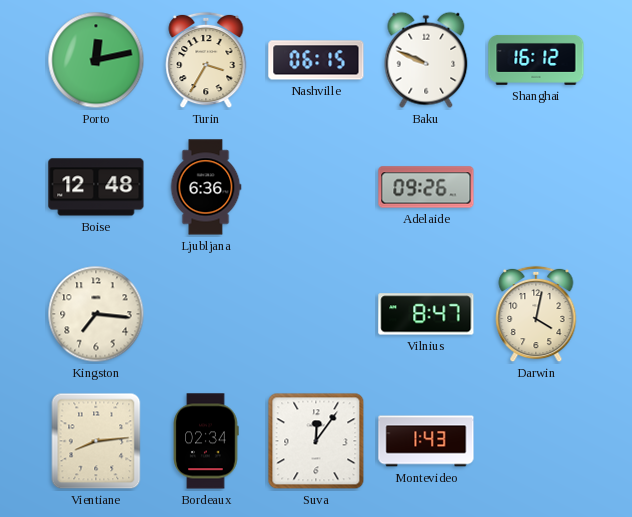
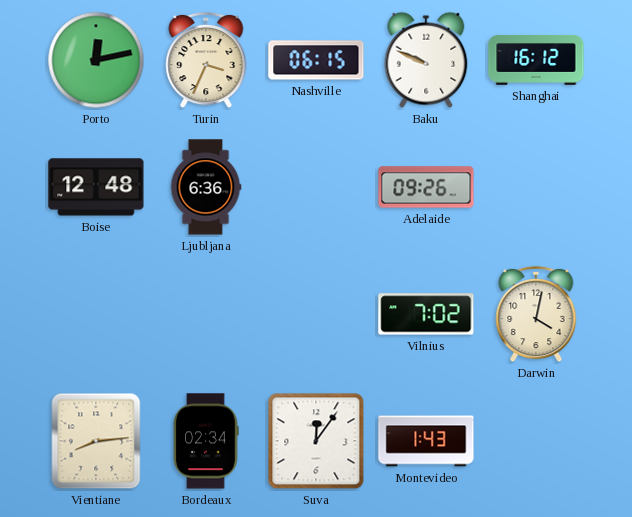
Turin: 3:35 -> 3:34 (206, 60)
Kingston: 7:16 -> none (96, 314)
Vilnius: 8:47 -> 7:02 (426, 314)
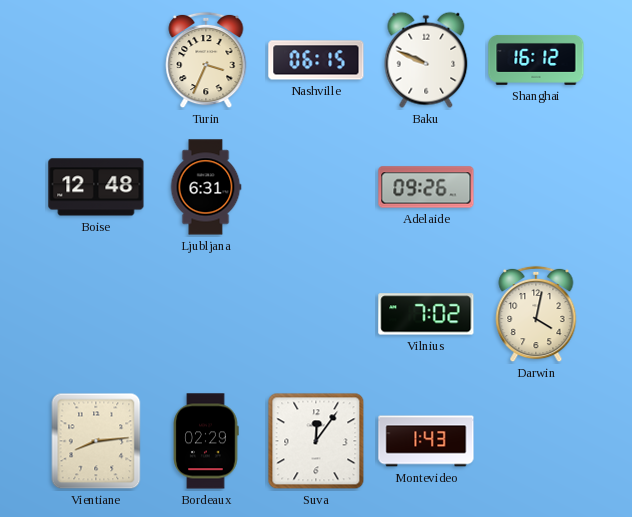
Porto: 12:13 -> none (96, 60)
Ljubljana: 6:36 -> 6:31 (206, 187)
Bordeaux: 02:34 -> 02:29 (206, 441)
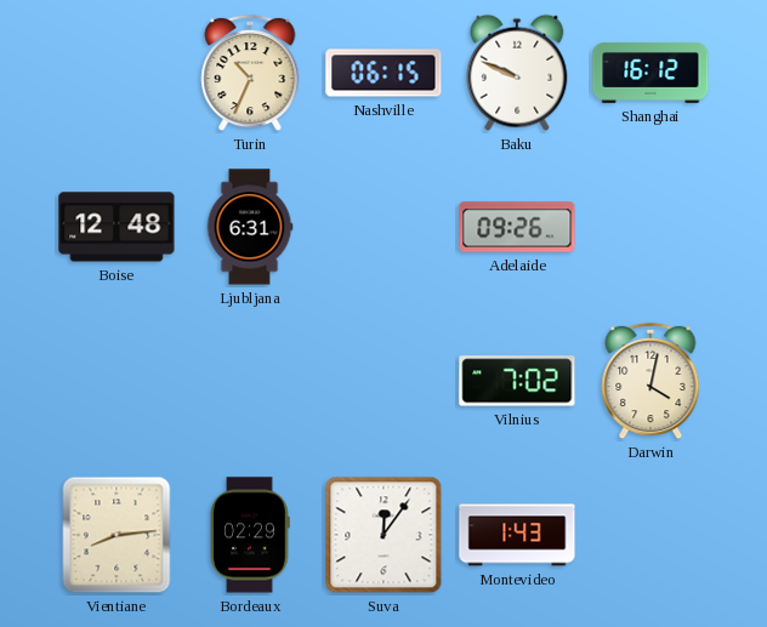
Turin: 3:34 -> 10:34 (250, 73)
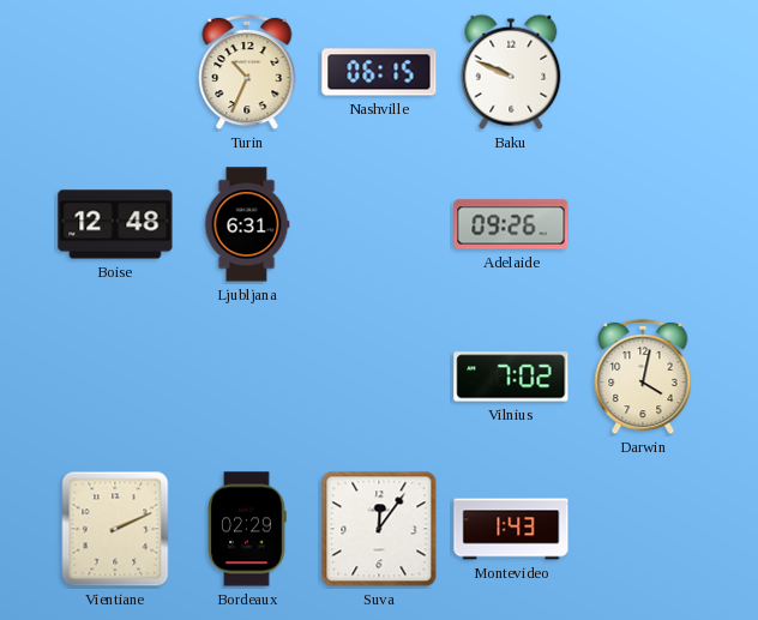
Shanghai: 16:12 -> none (650, 73)
Vientiane: 8:14 -> 2:11 (115, 529)
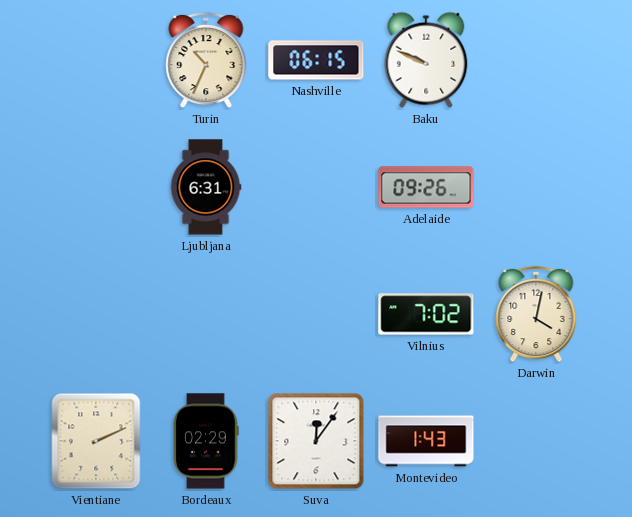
Boise: 12:48 -> none (115, 224)
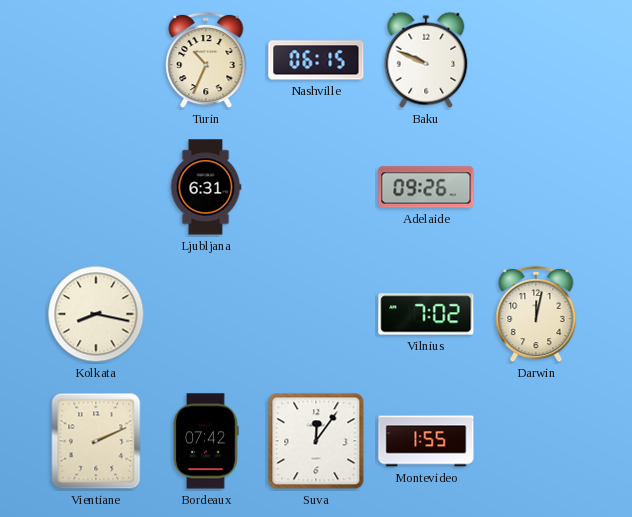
Kolkata: none -> 8:17 (96, 314)
Darwin: 4:02 -> 12:02 (536, 314)
Bordeaux: 02:29 -> 07:42 (206, 441)
Montevideo: 1:43 -> 1:55 (426, 441)
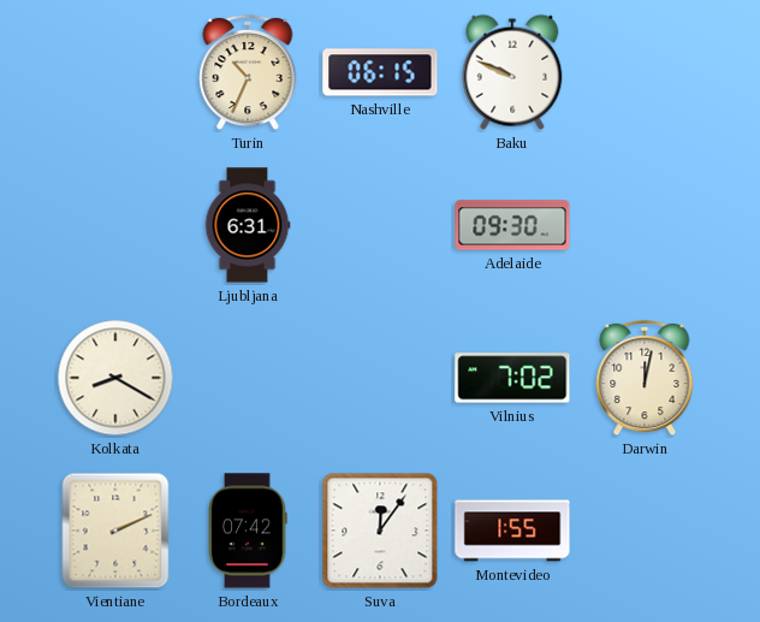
Adelaide: 09:26 -> 09:30 (512, 225)
Kolkata: 8:17 -> 8:20 (115, 378)
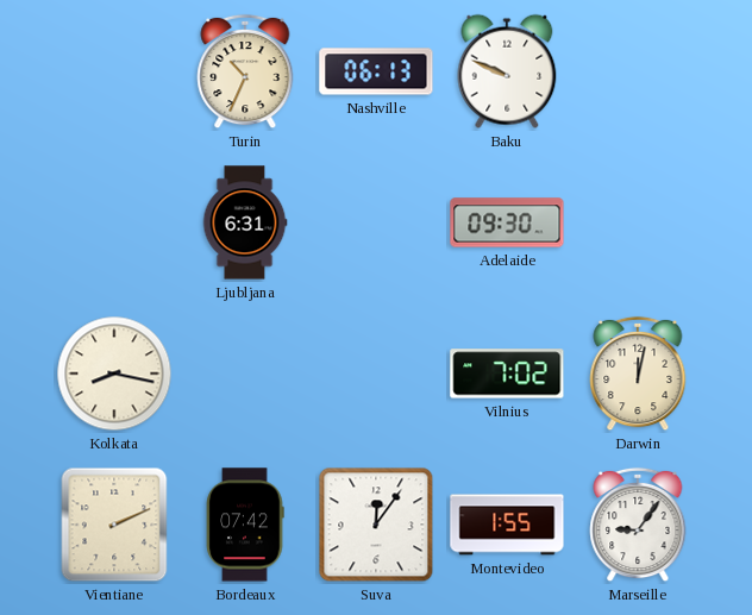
Nashville: 06:15 -> 06:13 (376, 71)
Kolkata: 8:20 -> 8:17 (114, 374)
Marseille: none -> 9:06 (638, 525)
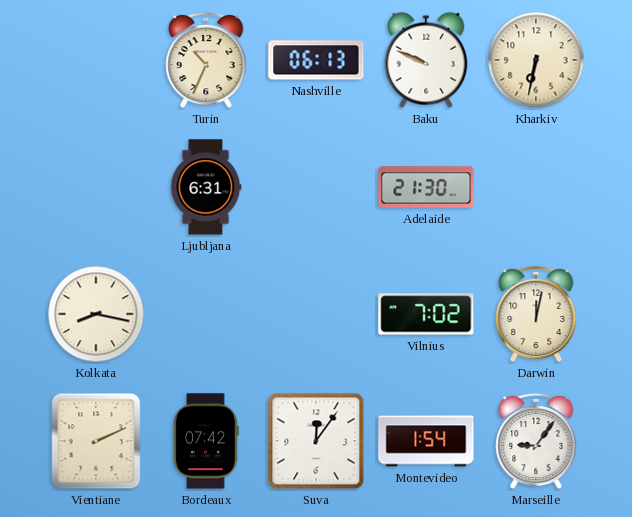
Kharkiv: none -> 6:32 (536, 60)
Adelaide: 09:30 -> 21:30 (426, 187)
Montevideo: 1:55 -> 1:54 (426, 441)
